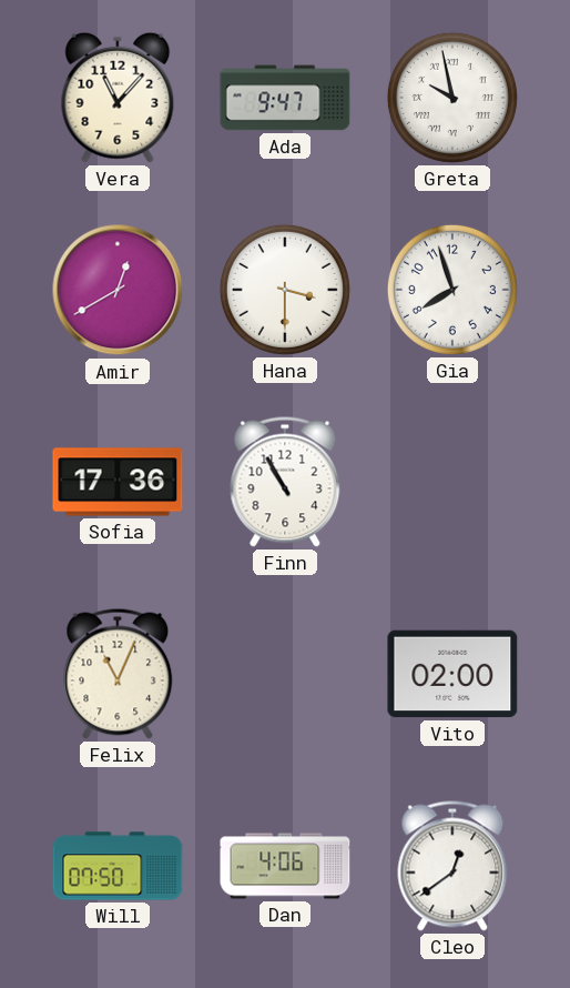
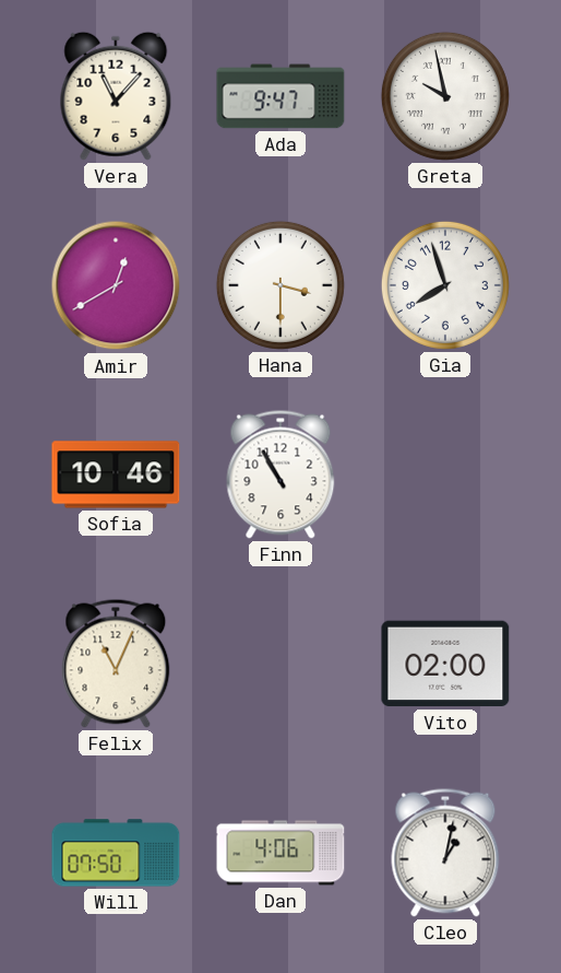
Sofia: 17:36 -> 10:46 (116, 474)
Cleo: 12:39 -> 1:02 (445, 853)
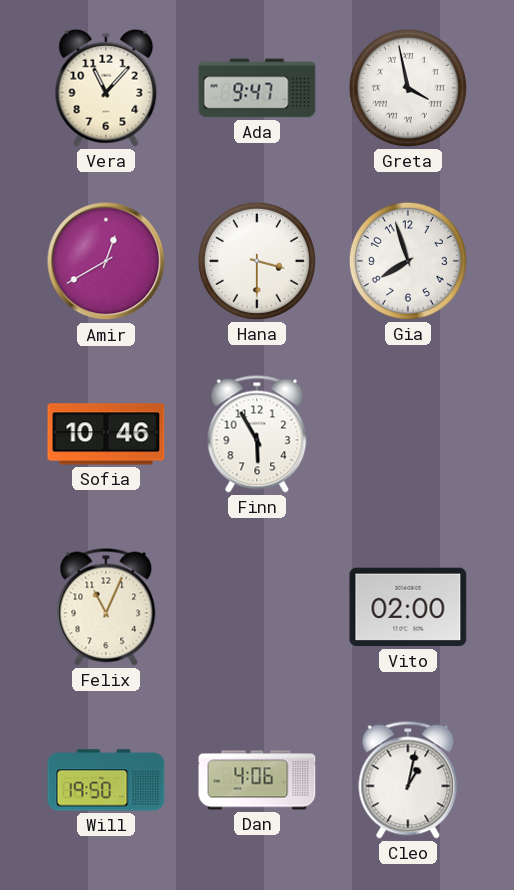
Greta: 9:58 -> 3:58 (408, 88)
Finn: 10:55 -> 5:55 (257, 434)
Will: 07:50 -> 19:50 (106, 780)
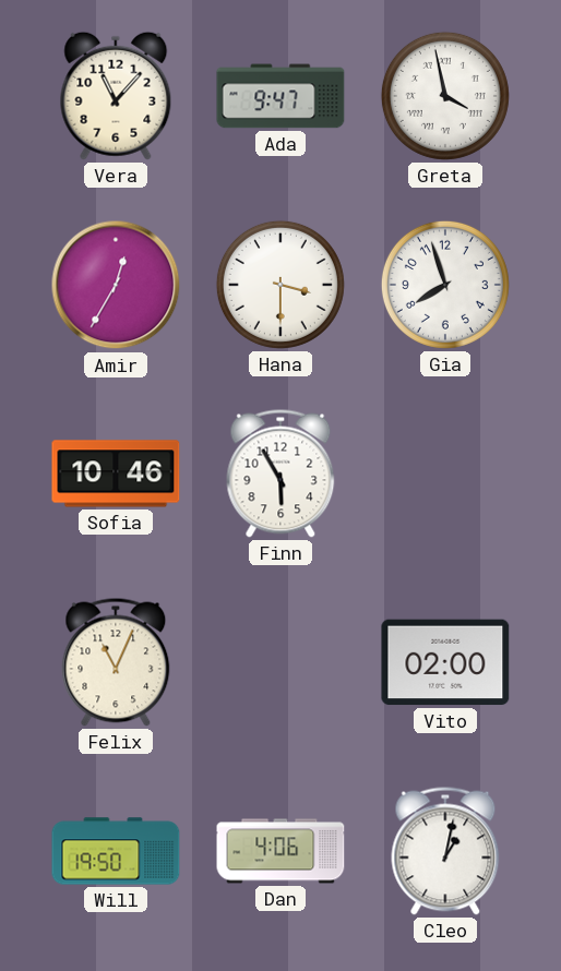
Amir: 12:40 -> 12:35 (116, 285)
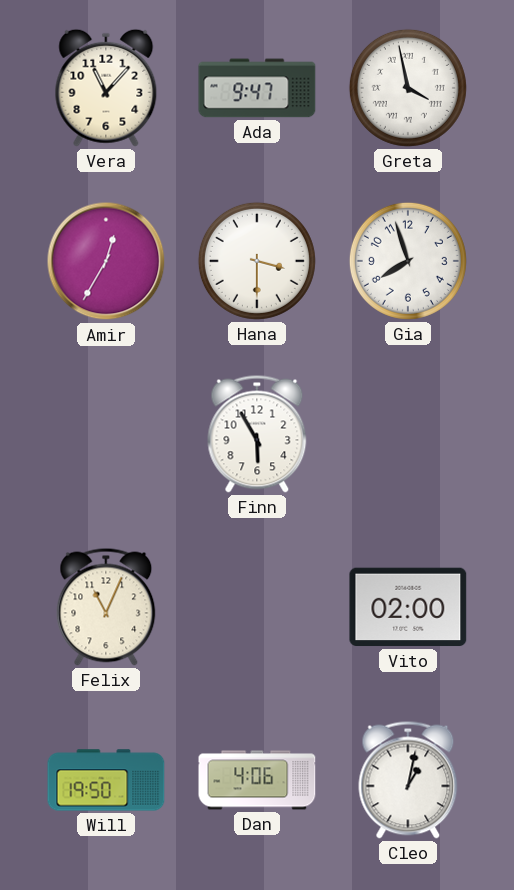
Sofia: 10:46 -> none (116, 473)
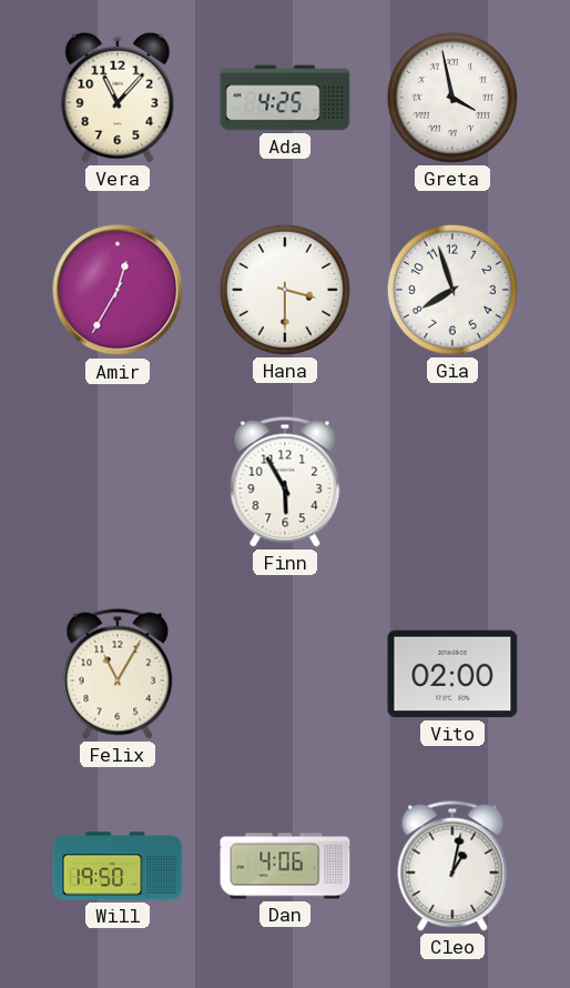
Ada: 9:47 -> 4:25 (285, 98)
Felix: 11:04 -> 11:05 (118, 674)
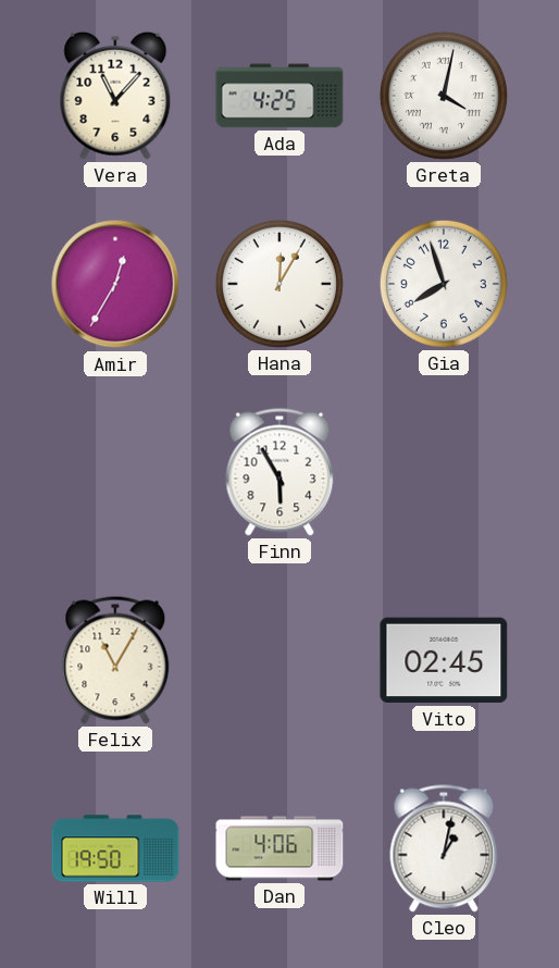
Greta: 3:58 -> 4:02 (444, 96)
Hana: 3:30 -> 12:05 (279, 284)
Vito: 02:00 -> 02:45 (444, 660)
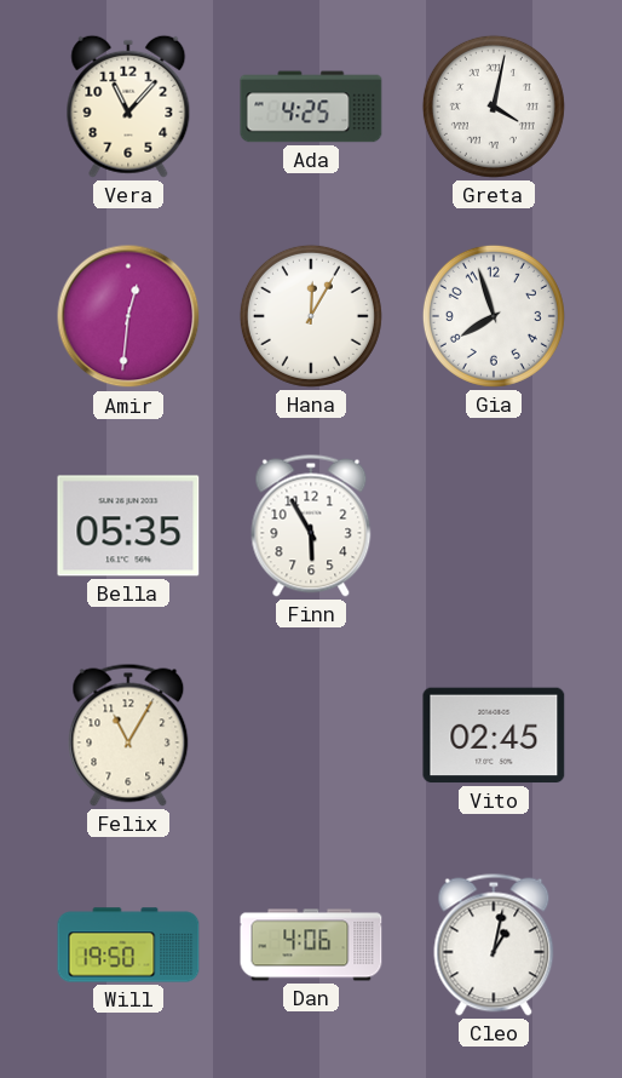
Amir: 12:35 -> 12:31 (128, 316)
Bella: none -> 05:35 (128, 526)
